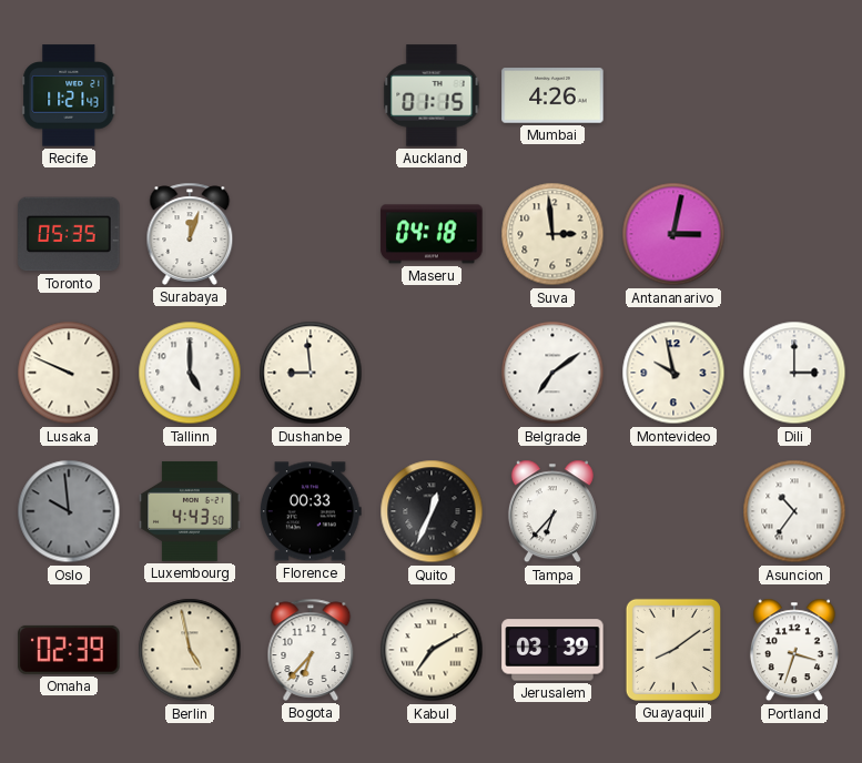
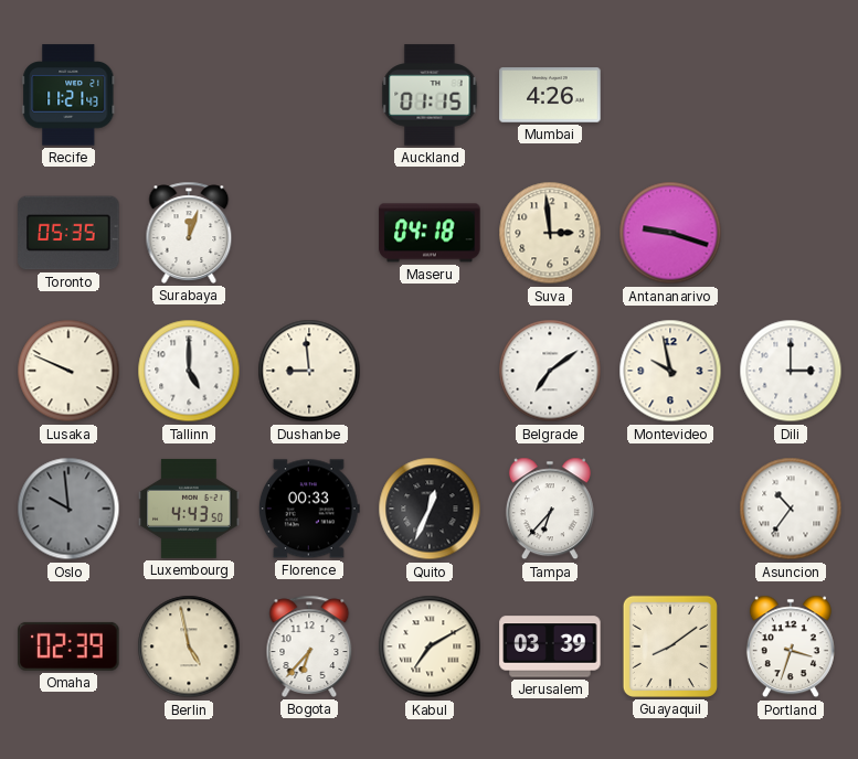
Antananarivo: 3:02 -> 9:18 (670, 233)
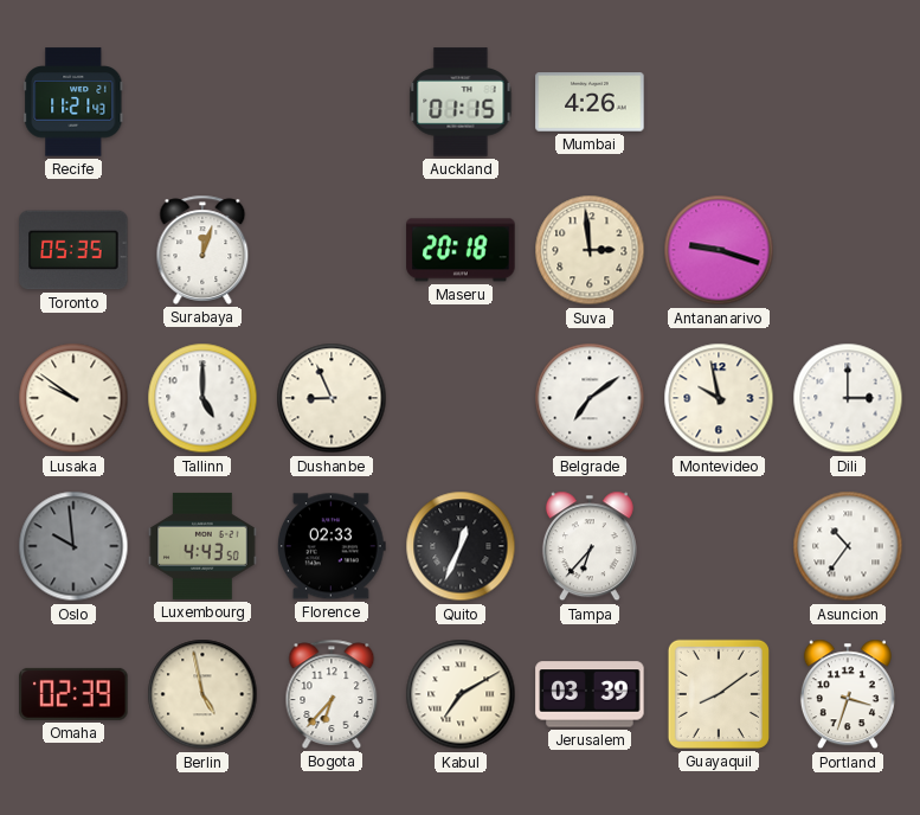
Maseru: 04:18 -> 20:18 (461, 250)
Lusaka: 9:49 -> 9:51 (73, 398)
Dushanbe: 8:59 -> 8:56 (332, 398)
Florence: 00:33 -> 02:33 (332, 546)
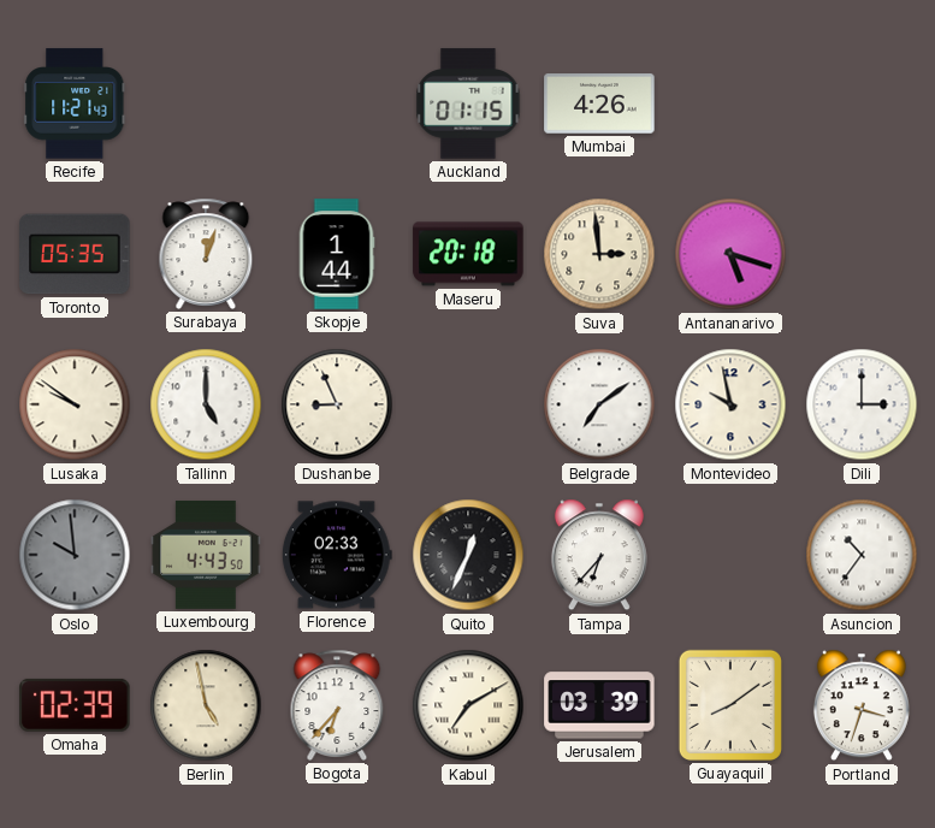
Skopje: none -> 1:44 (337, 254)
Antananarivo: 9:18 -> 5:18 (730, 254)
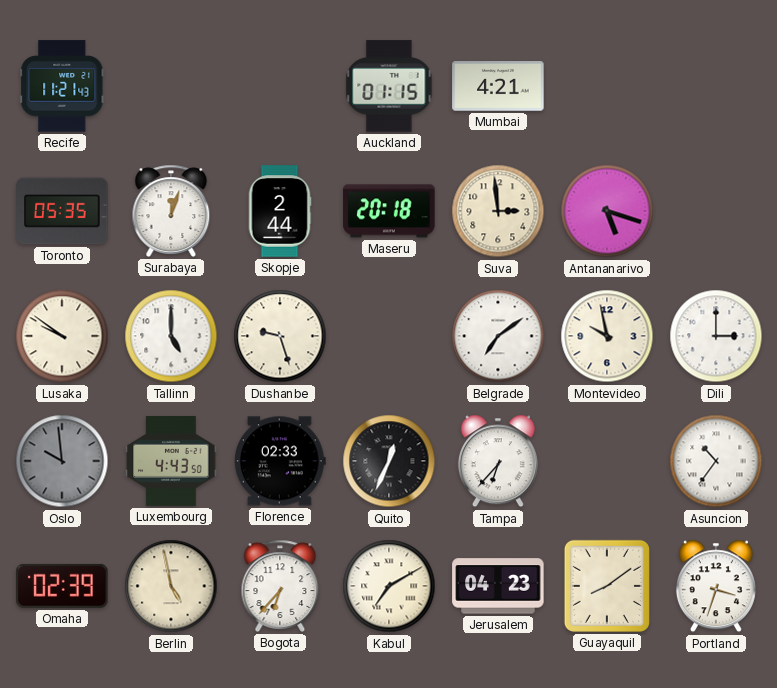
Mumbai: 4:26 -> 4:21 (498, 86)
Skopje: 1:44 -> 2:44 (280, 211)
Dushanbe: 8:56 -> 9:27 (280, 336)
Jerusalem: 03:39 -> 04:23 (498, 586)
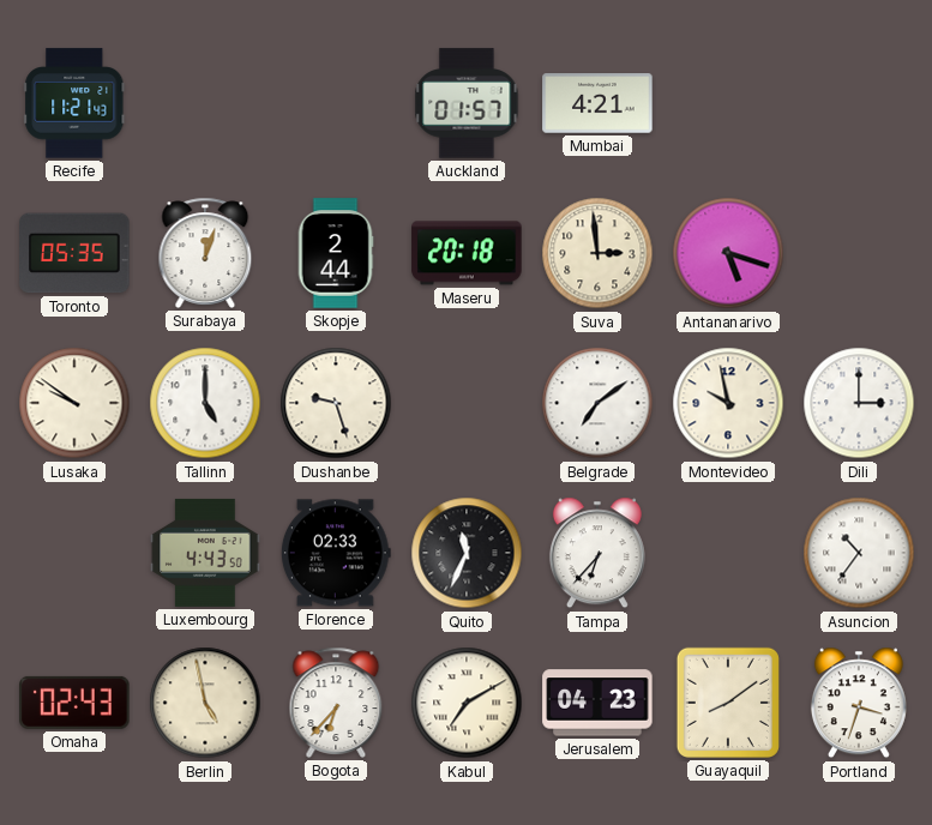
Auckland: 01:15 -> 01:57 (467, 103)
Oslo: 9:59 -> none (62, 461)
Quito: 12:34 -> 11:34 (467, 553)
Omaha: 02:39 -> 02:43 (74, 703)
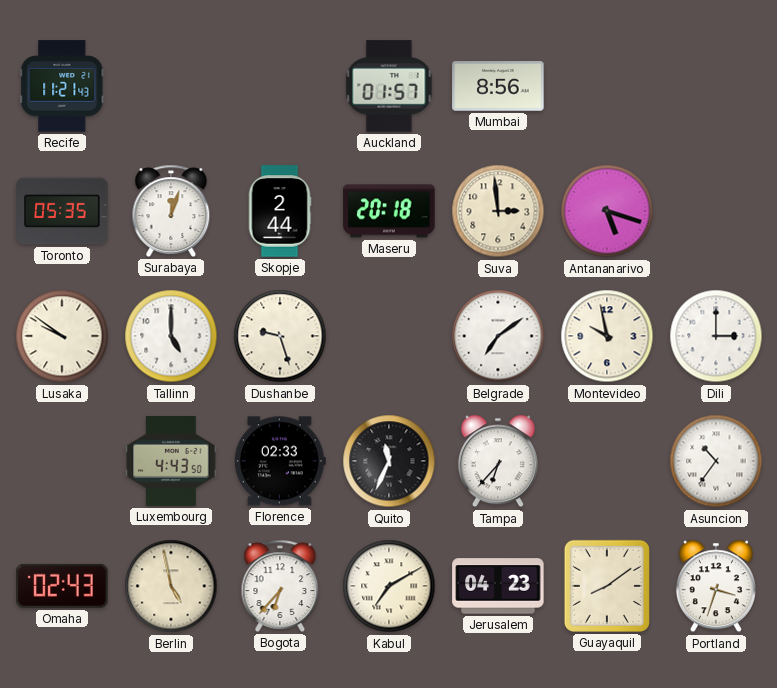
Mumbai: 4:21 -> 8:56 (498, 86)
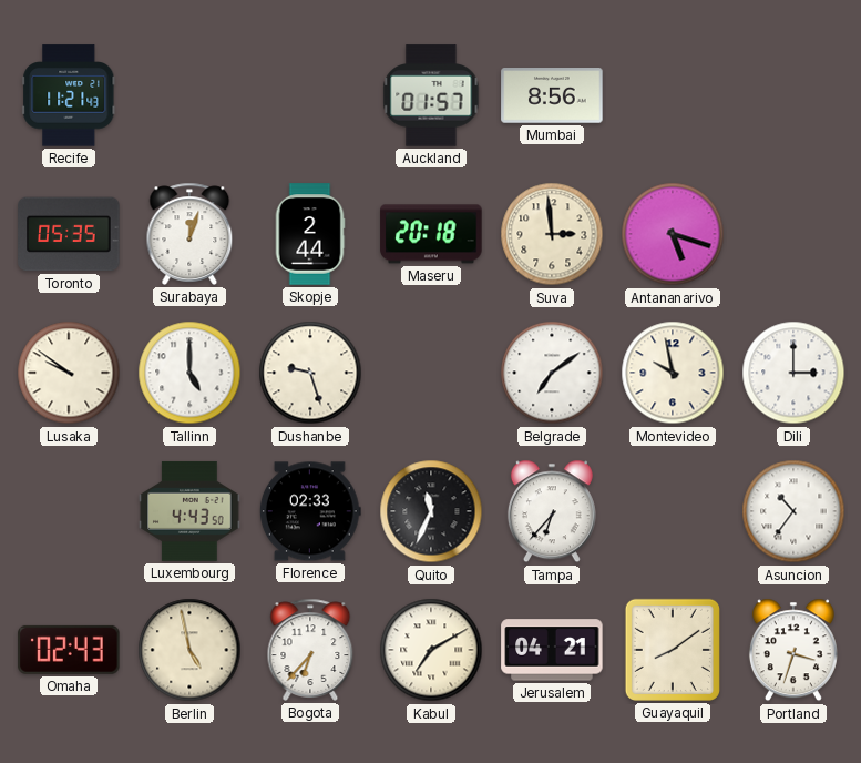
Jerusalem: 04:23 -> 04:21 (552, 650)
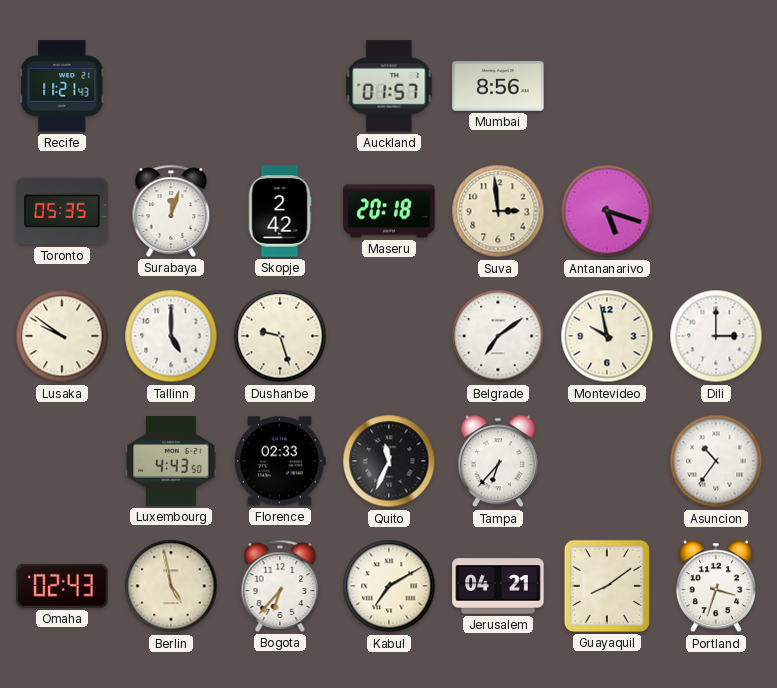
Skopje: 2:44 -> 2:42 (280, 211)
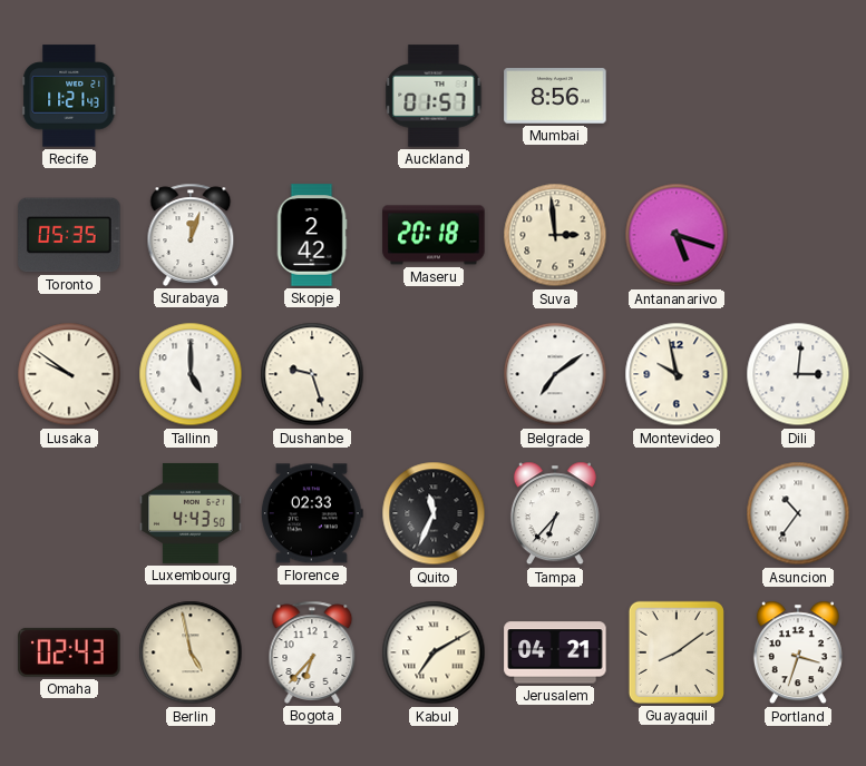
Dili: 3:00 -> 3:01 (798, 374)
